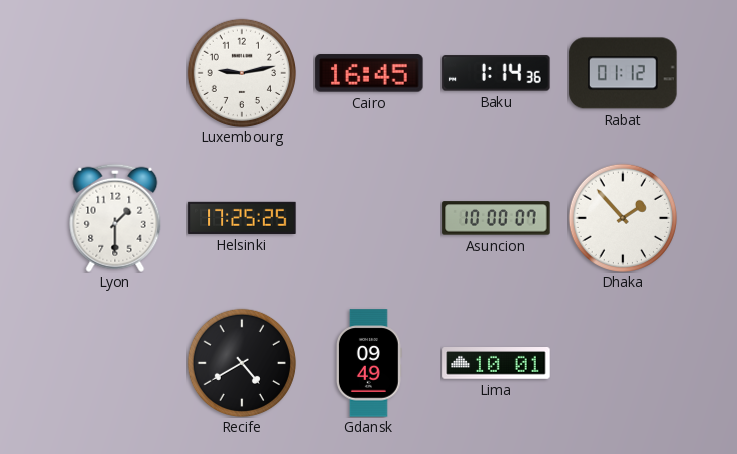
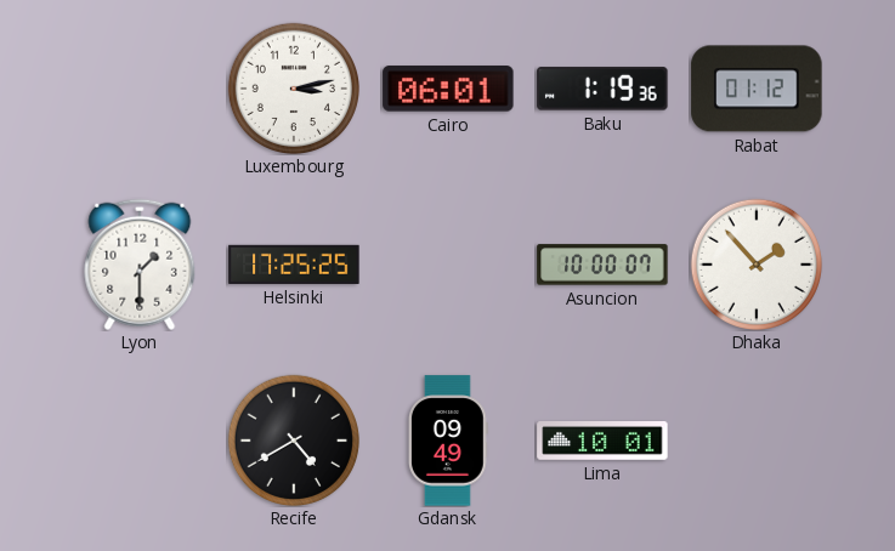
Luxembourg: 9:13 -> 3:13 (293, 87)
Cairo: 16:45 -> 06:01 (448, 89)
Baku: 1:14 -> 1:19 (602, 89)
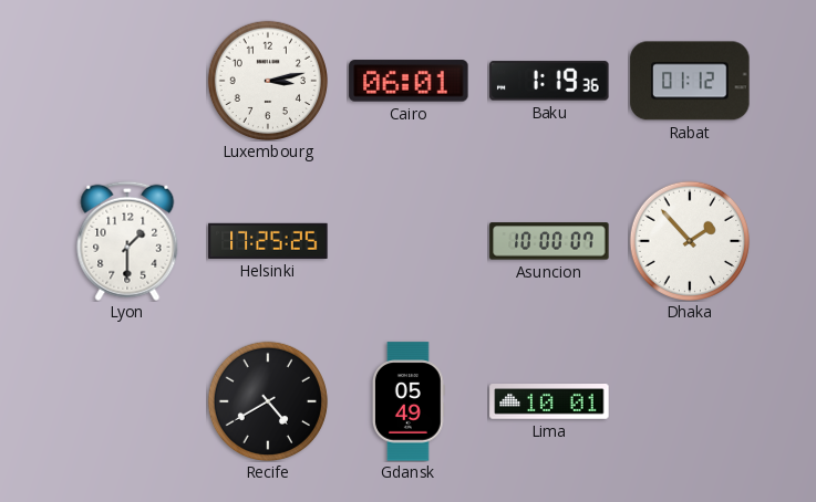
Gdansk: 09:49 -> 05:49 (409, 401)
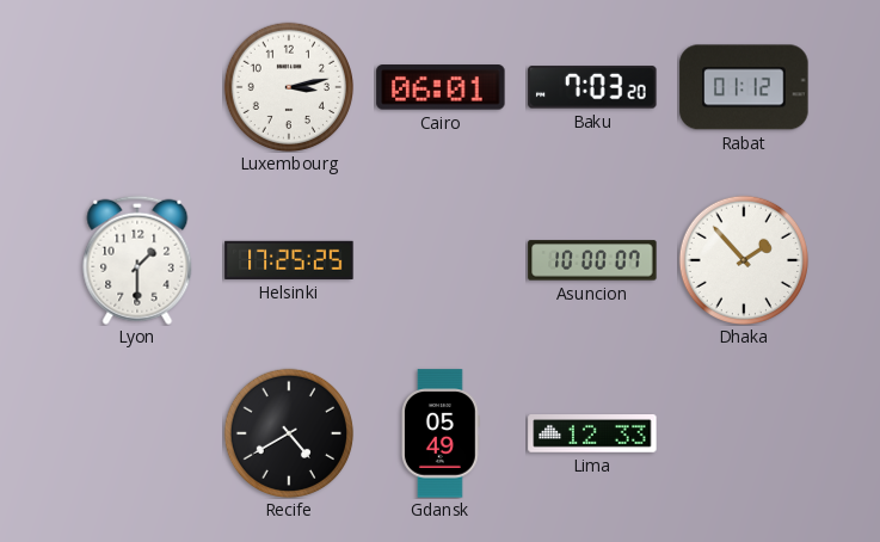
Baku: 1:19 -> 7:03 (592, 87)
Lima: 10:01 -> 12:33 (592, 435)
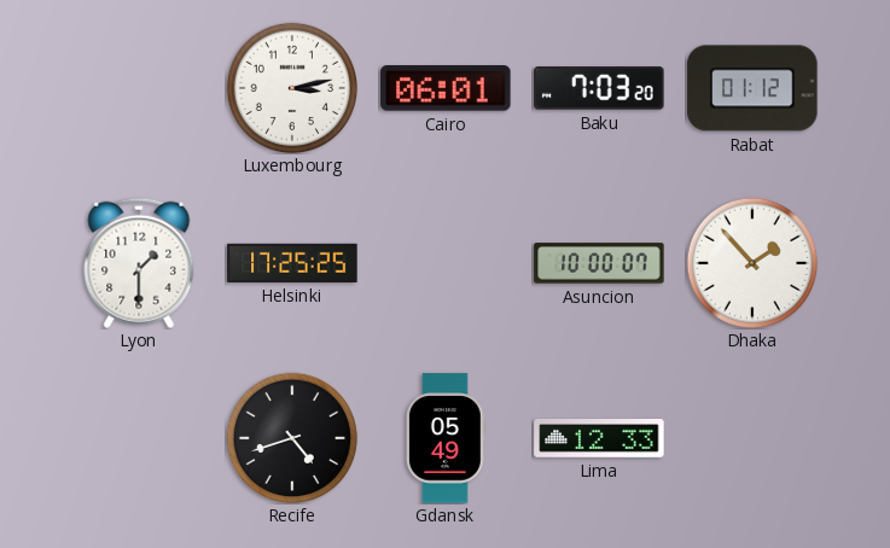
Recife: 4:40 -> 4:42 (291, 437)
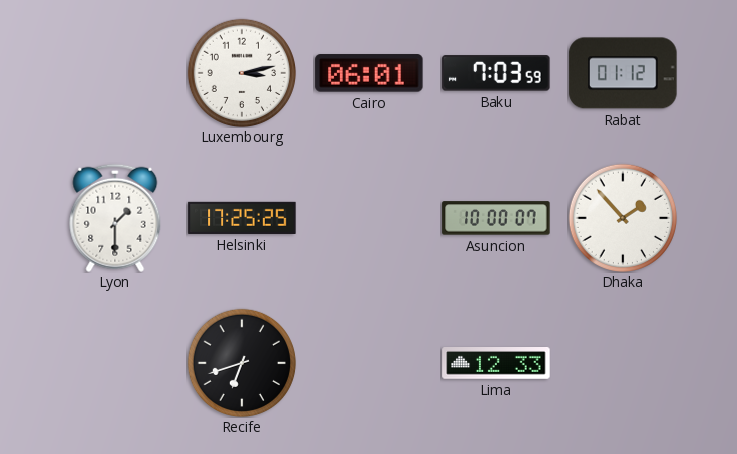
Baku: 7:03:20 -> 7:03:59 (496, 73)
Recife: 4:42 -> 6:42 (241, 362)
Gdansk: 05:49 -> none (446, 438)
